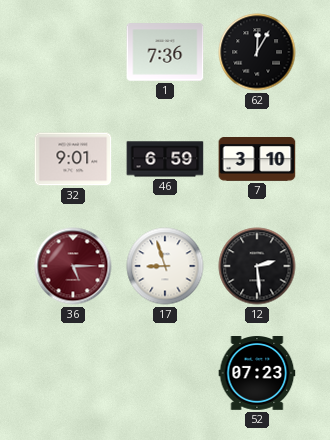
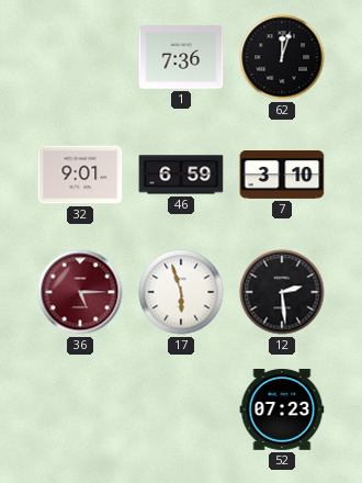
62: 12:05 -> 12:03 (282, 57)
17: 8:57 -> 5:57 (181, 292)
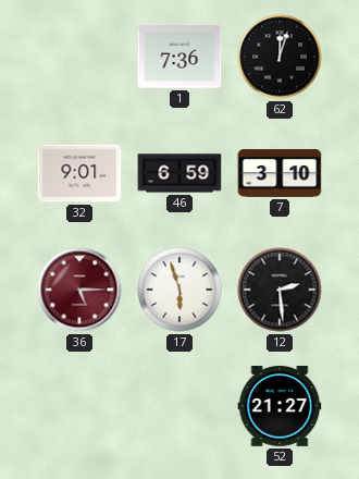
52: 07:23 -> 21:27 (280, 406)
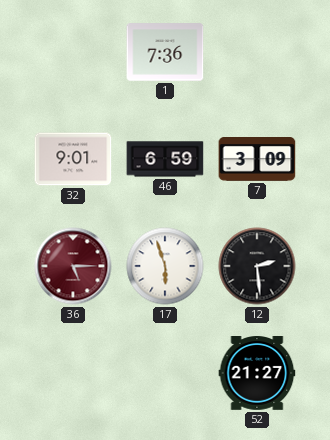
62: 12:03 -> none (280, 57)
7: 3:10 -> 3:09 (257, 160)
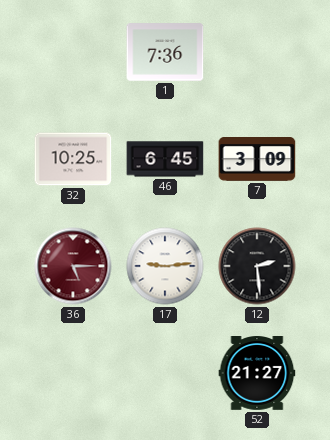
32: 9:01 -> 10:25 (73, 159)
46: 6:59 -> 6:45 (165, 159)
17: 5:57 -> 9:14 (165, 266)
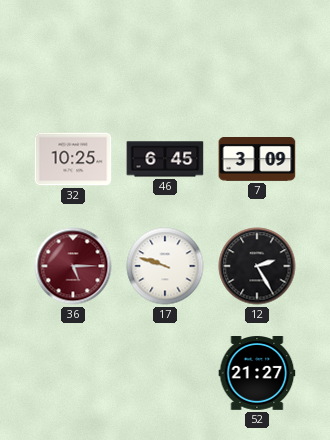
1: 7:36 -> none (165, 52)
17: 9:14 -> 9:48 (165, 266)
12: 2:29 -> 2:25 (257, 266)
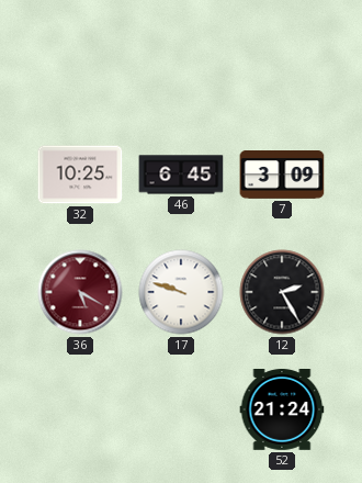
36: 5:15 -> 5:20 (80, 292)
52: 21:27 -> 21:24 (282, 409)
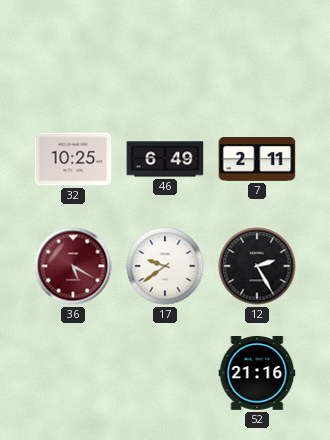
46: 6:45 -> 6:49 (165, 159)
7: 3:09 -> 2:11 (257, 160)
17: 9:48 -> 9:39 (165, 266)
52: 21:24 -> 21:16 (257, 373)
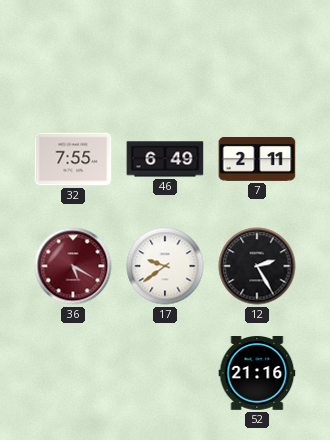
32: 10:25 -> 7:55 (73, 159)
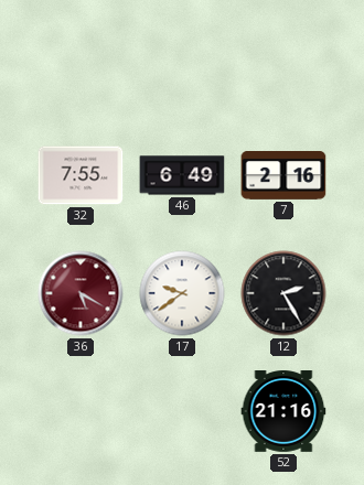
7: 2:11 -> 2:16 (283, 176)
